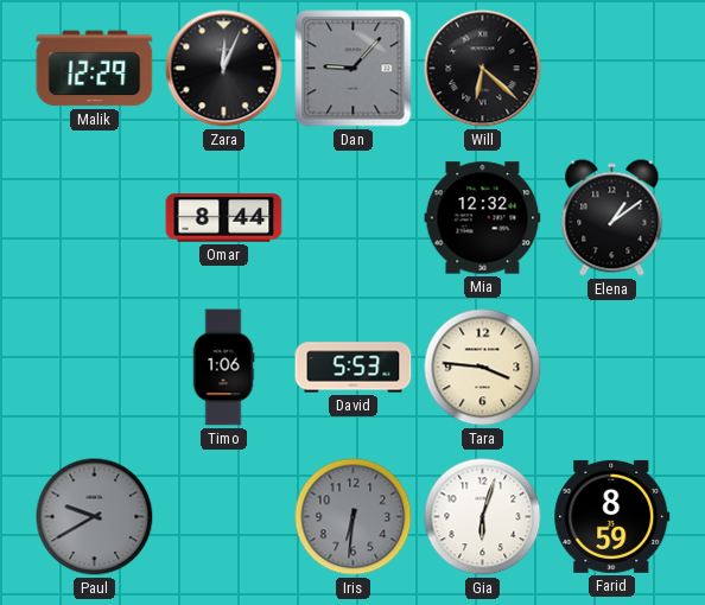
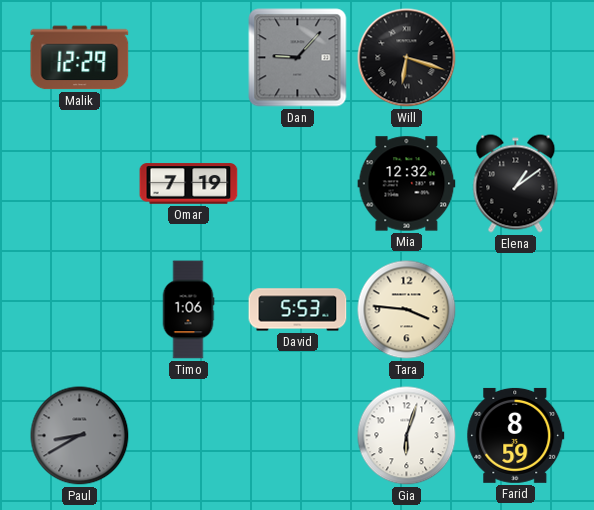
Zara: 12:04 -> none (224, 69)
Will: 6:22 -> 6:18 (407, 58)
Omar: 8:44 -> 7:19 (189, 184)
Paul: 9:40 -> 8:40 (80, 436)
Iris: 6:31 -> none (354, 517)
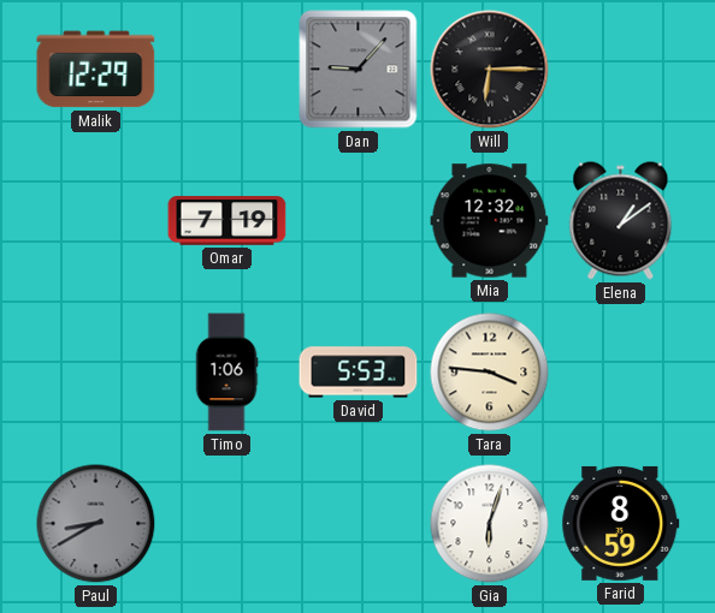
Will: 6:18 -> 6:15 (490, 70)
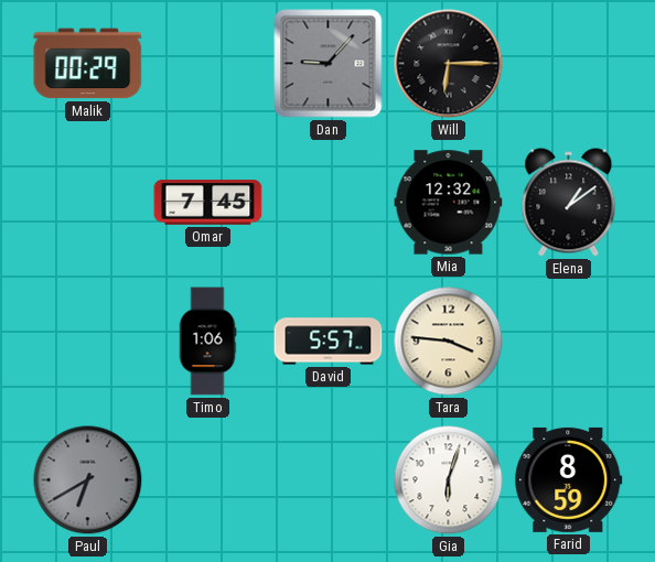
Malik: 12:29 -> 00:29 (88, 64)
Omar: 7:19 -> 7:45 (208, 203)
David: 5:53 -> 5:57 (329, 342)
Paul: 8:40 -> 6:40 (88, 480)
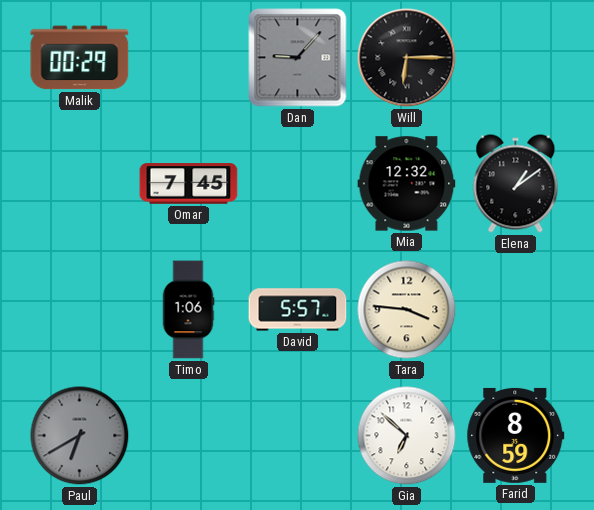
Gia: 6:03 -> 6:52 (407, 436)
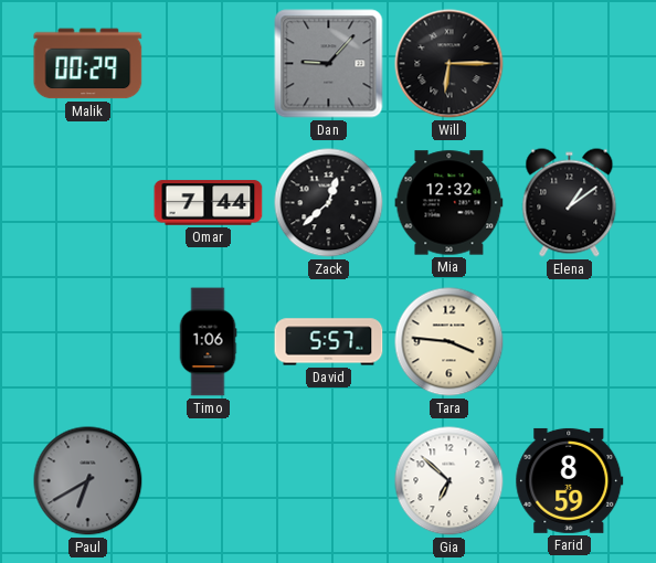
Omar: 7:45 -> 7:44 (209, 203)
Zack: none -> 12:38 (329, 203)
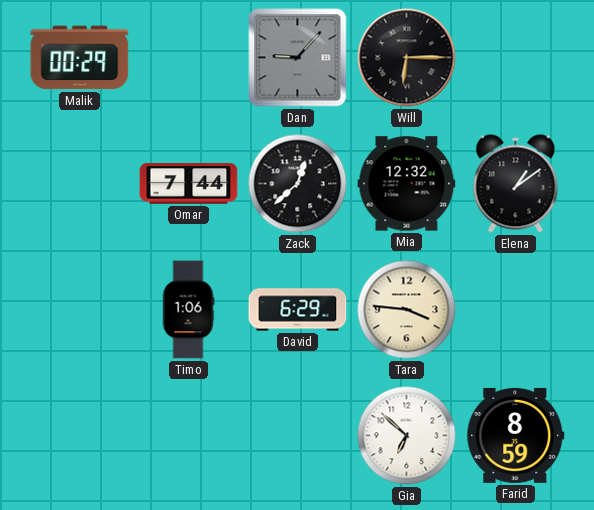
David: 5:57 -> 6:29 (298, 310)
Paul: 6:40 -> none (88, 481)
